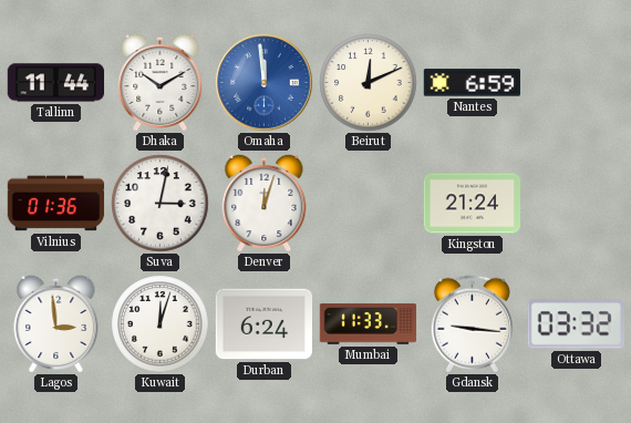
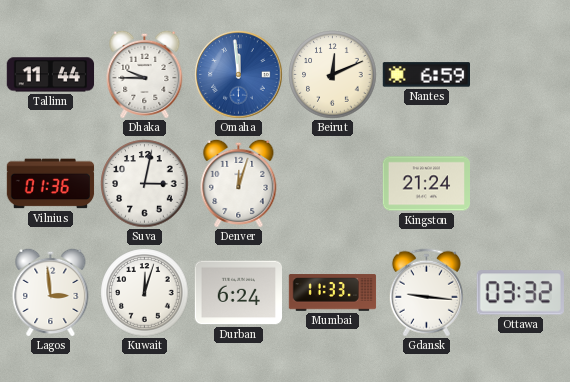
Dhaka: 10:10 -> 9:45 (145, 74)
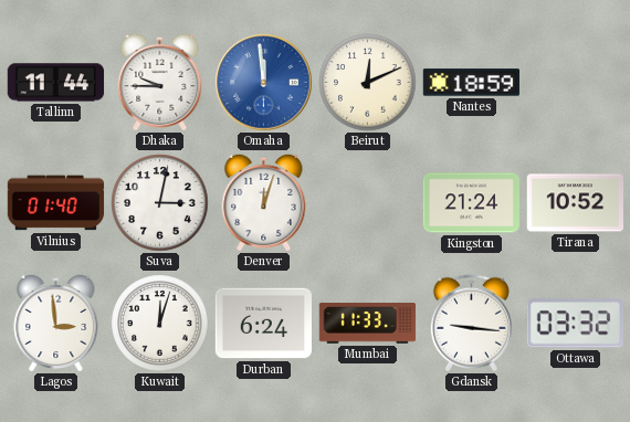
Nantes: 6:59 -> 18:59 (471, 83)
Vilnius: 01:36 -> 01:40 (56, 203)
Tirana: none -> 10:52 (575, 203)
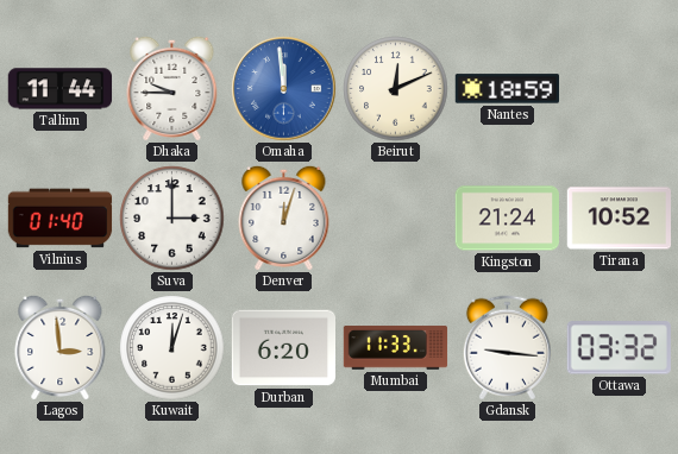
Suva: 3:02 -> 3:00 (172, 219)
Durban: 6:24 -> 6:20 (283, 348)
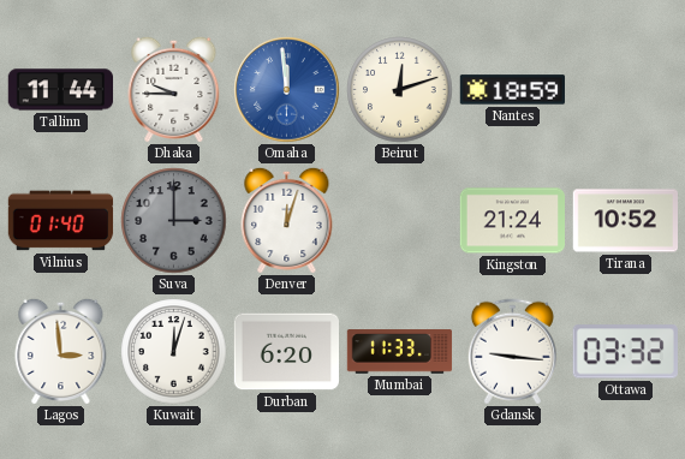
Beirut: 12:11 -> 12:12 (400, 90)
Suva dial: white -> grey (174, 221)
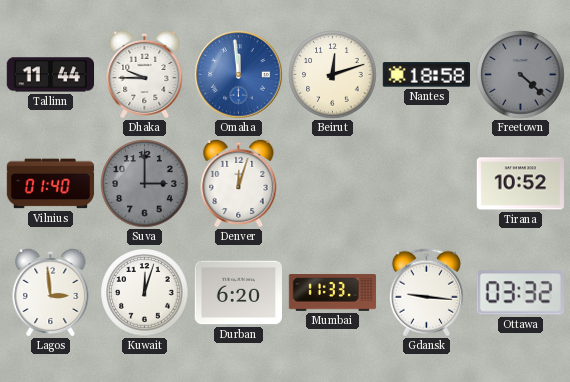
Nantes: 18:59 -> 18:58 (426, 75)
Freetown: none -> 4:22 (521, 75)
Kingston: 21:24 -> none (513, 221)
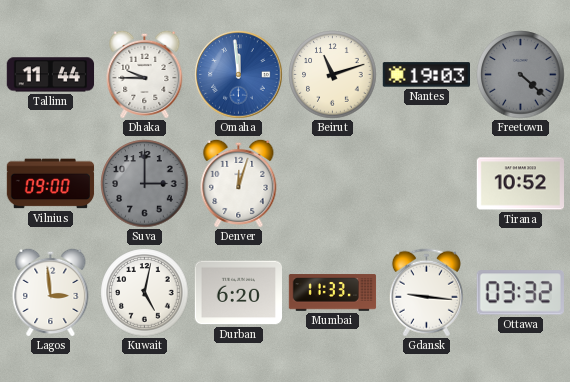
Beirut: 12:12 -> 11:12 (333, 75)
Nantes: 18:58 -> 19:03 (426, 75)
Vilnius: 01:40 -> 09:00 (51, 184)
Kuwait: 12:03 -> 5:02 (145, 293)
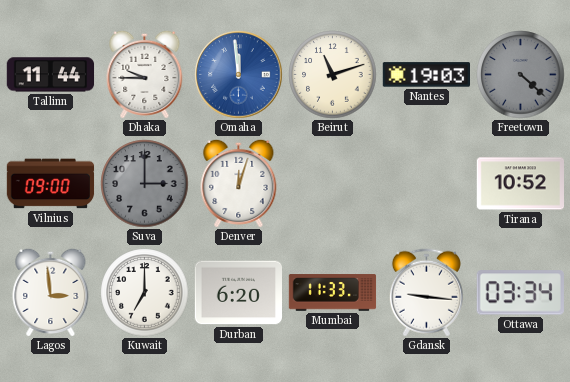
Kuwait: 5:02 -> 7:00 (145, 293)
Ottawa: 03:32 -> 03:34 (520, 293)
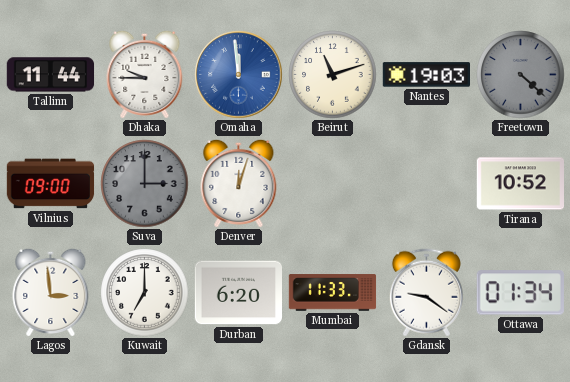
Gdansk: 9:16 -> 9:21 (426, 293)
Ottawa: 03:34 -> 01:34 (520, 293)
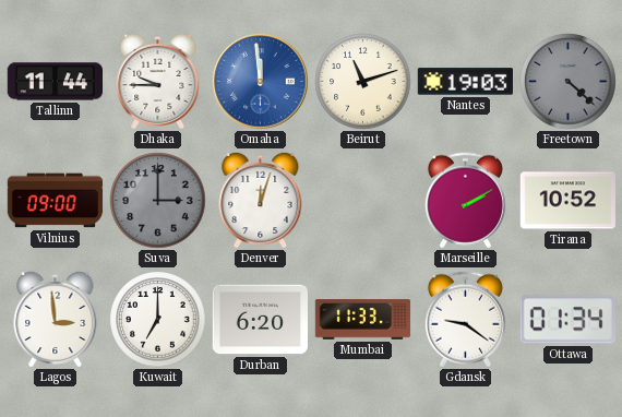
Marseille: none -> 2:10 (465, 201)
